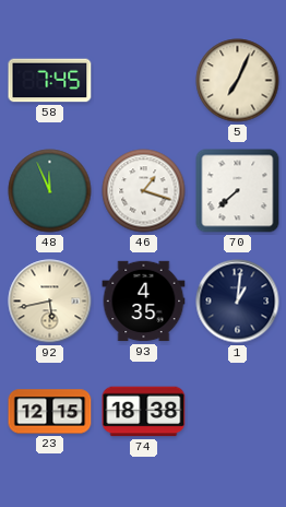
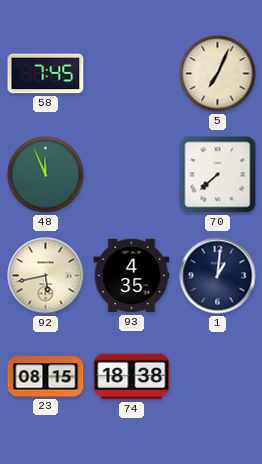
46: 1:18 -> none (144, 191)
23: 12:15 -> 08:15 (46, 377)
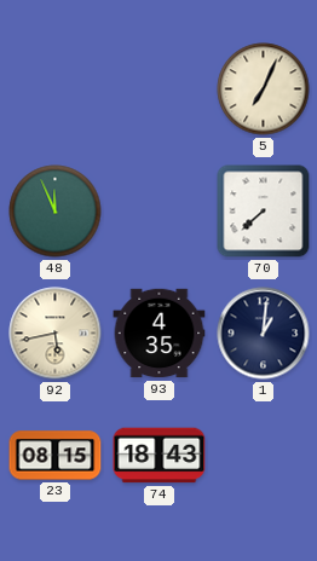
58: 7:45 -> none (46, 74)
74: 18:38 -> 18:43 (160, 456)
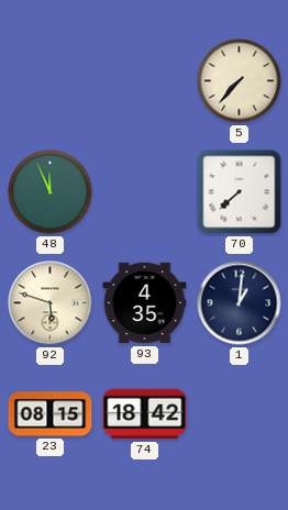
5: 7:04 -> 7:37 (240, 81)
92: 5:43 -> 5:48 (51, 303)
74: 18:43 -> 18:42 (145, 414)
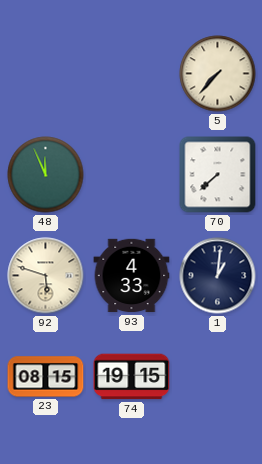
93: 4:35 -> 4:33 (132, 276)
74: 18:42 -> 19:15 (132, 377)
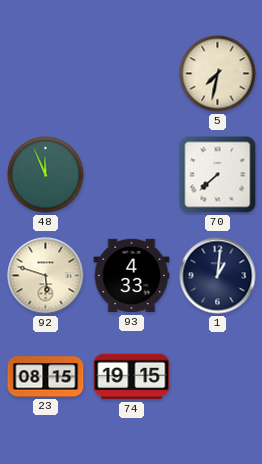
5: 7:37 -> 7:32 (218, 74)
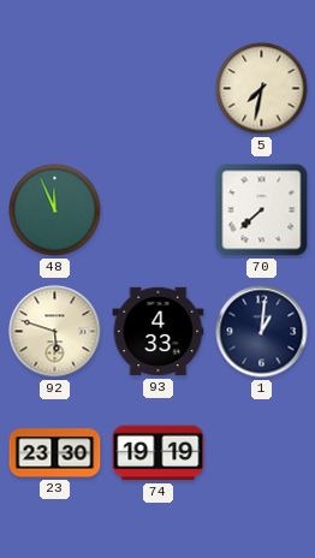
23: 08:15 -> 23:30 (55, 453)
74: 19:15 -> 19:19 (159, 453)
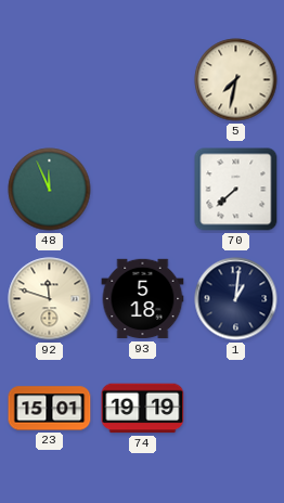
92: 5:48 -> 11:48 (50, 299)
93: 4:33 -> 5:18 (143, 299)
23: 23:30 -> 15:01 (50, 409)
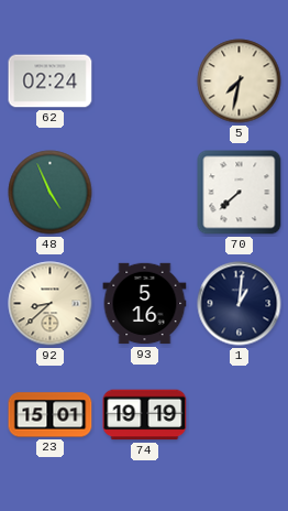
62: none -> 02:24 (51, 81)
48: 11:56 -> 4:56 (51, 193)
92: 11:48 -> 8:38 (51, 304)
93: 5:18 -> 5:16 (145, 304)
